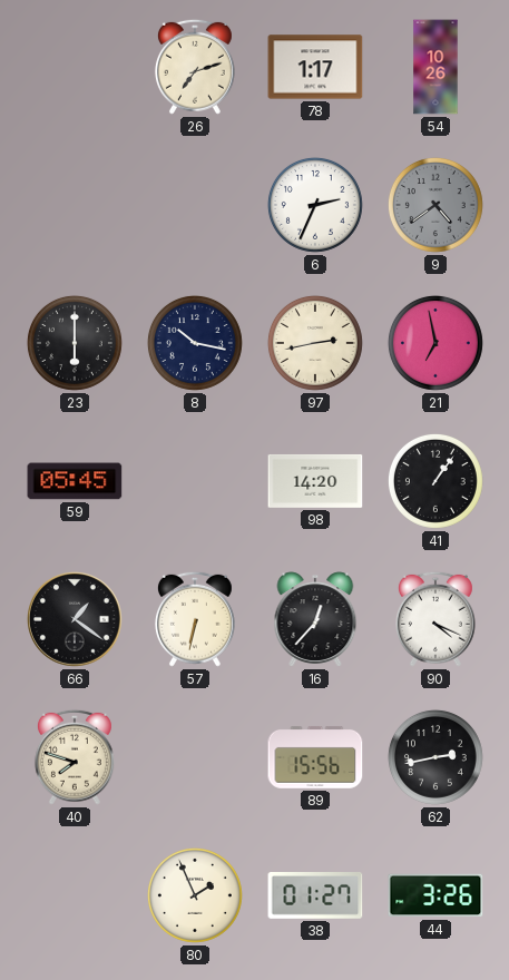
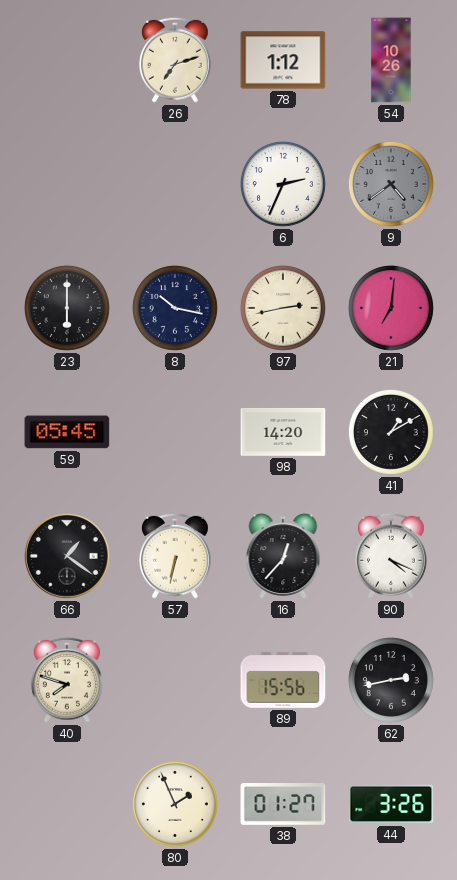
78: 1:17 -> 1:12 (283, 60)
21: 6:58 -> 7:01 (391, 308)
41: 1:06 -> 1:10 (391, 432)
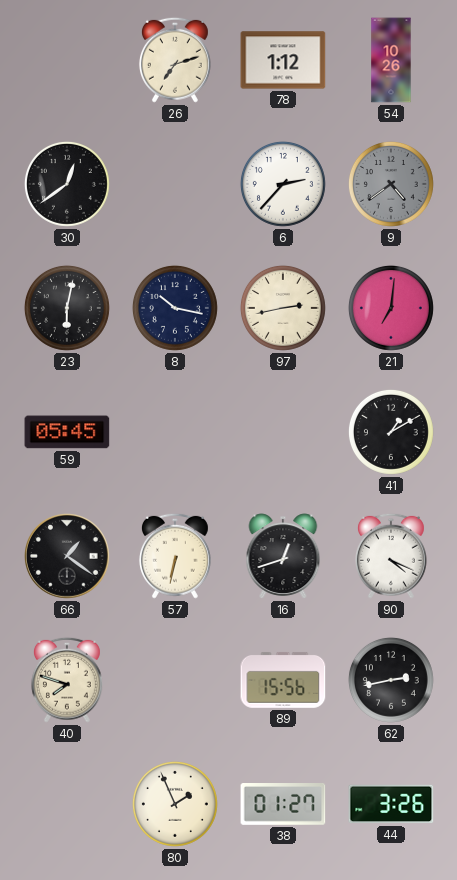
30: none -> 12:39 (67, 184)
6: 2:34 -> 2:37 (283, 184)
23: 6:00 -> 6:02 (67, 308)
98: 14:20 -> none (283, 432)
16: 12:37 -> 12:42 (283, 556)
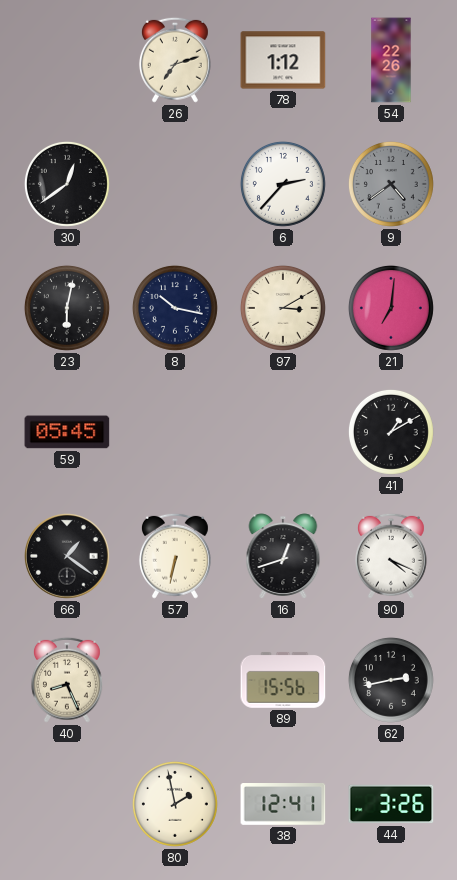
54: 10:26 -> 22:26 (391, 60)
97: 2:43 -> 3:10 (283, 308)
40: 7:48 -> 8:26 (67, 680)
80: 1:56 -> 1:58 (175, 804)
38: 01:27 -> 12:41 (283, 805)
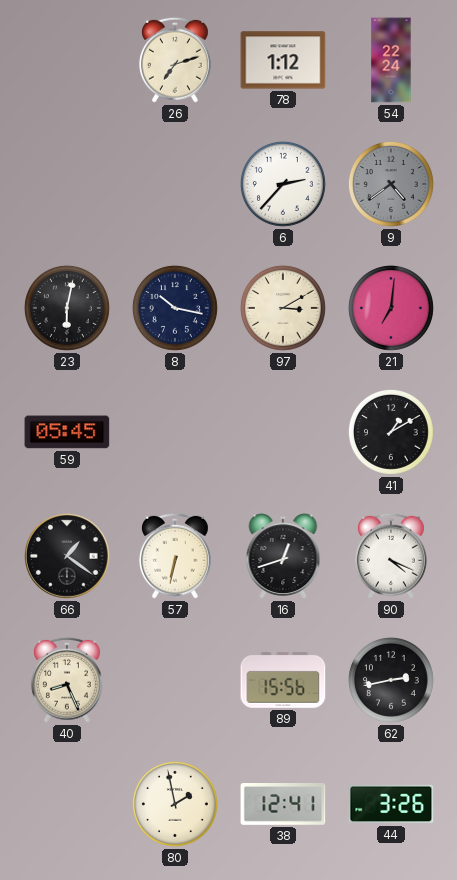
54: 22:26 -> 22:24 (391, 60)
30: 12:39 -> none (67, 184)
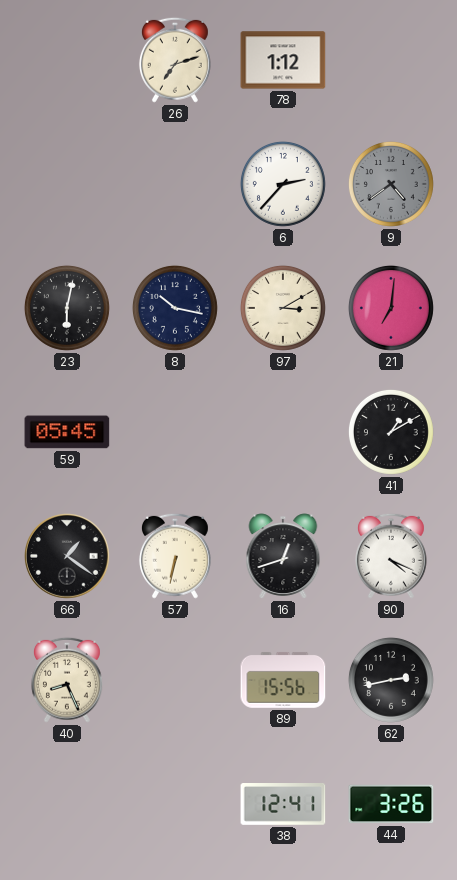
54: 22:24 -> none (391, 60)
80: 1:58 -> none (175, 804)
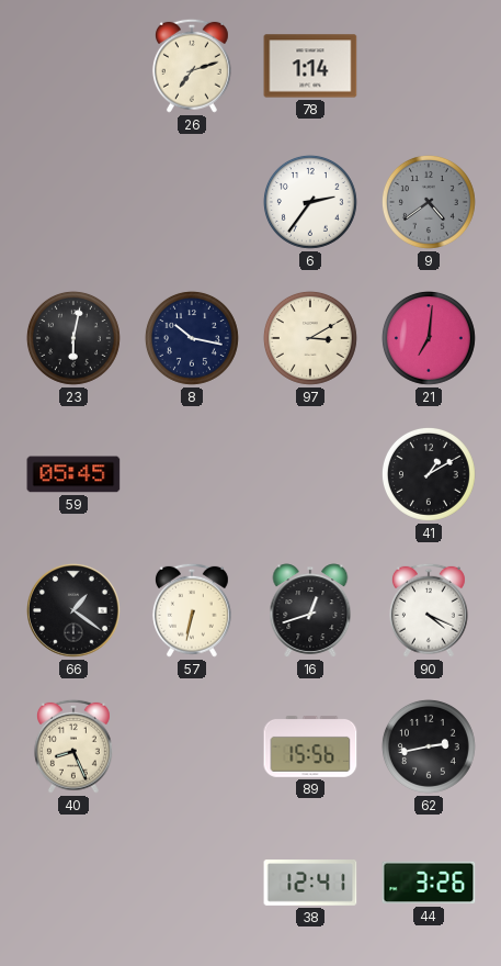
78: 1:12 -> 1:14 (310, 66)
6: 2:37 -> 2:36 (310, 202)
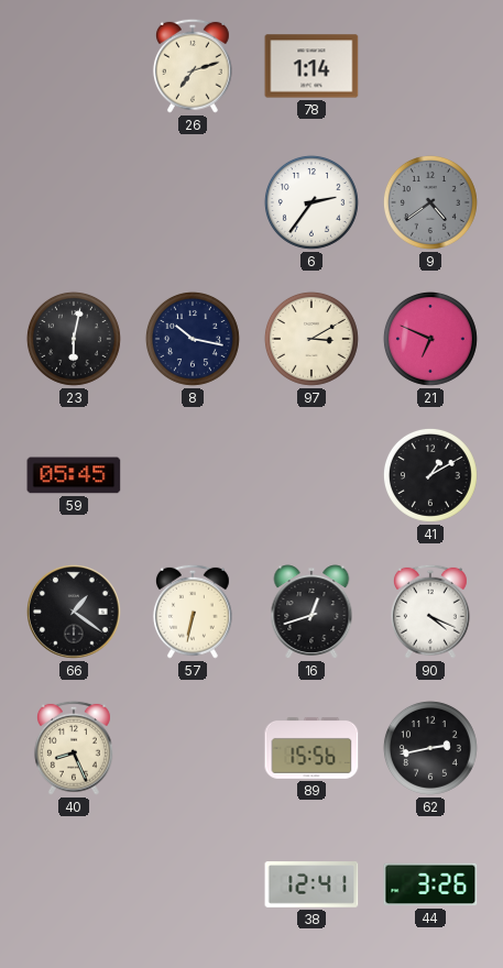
21: 7:01 -> 6:49 (430, 339)
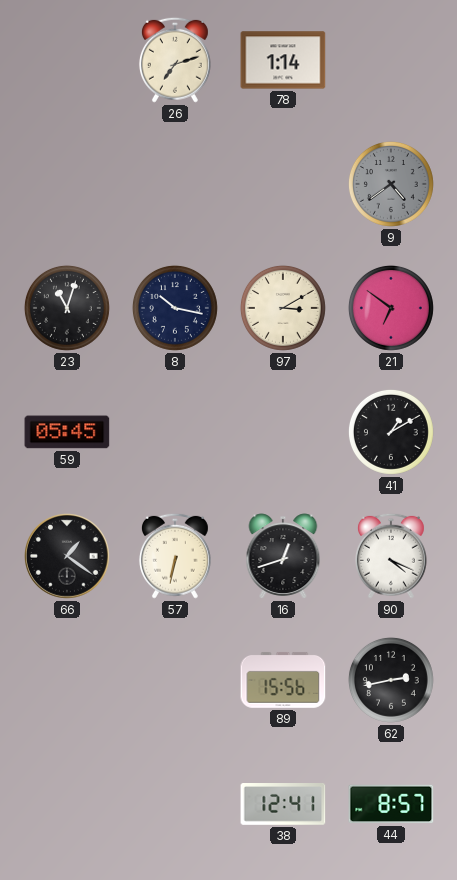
6: 2:36 -> none (311, 202)
23: 6:02 -> 11:03 (67, 308)
21: 6:49 -> 6:51 (391, 308)
40: 8:26 -> none (74, 748)
44: 3:26 -> 8:57 (391, 804)
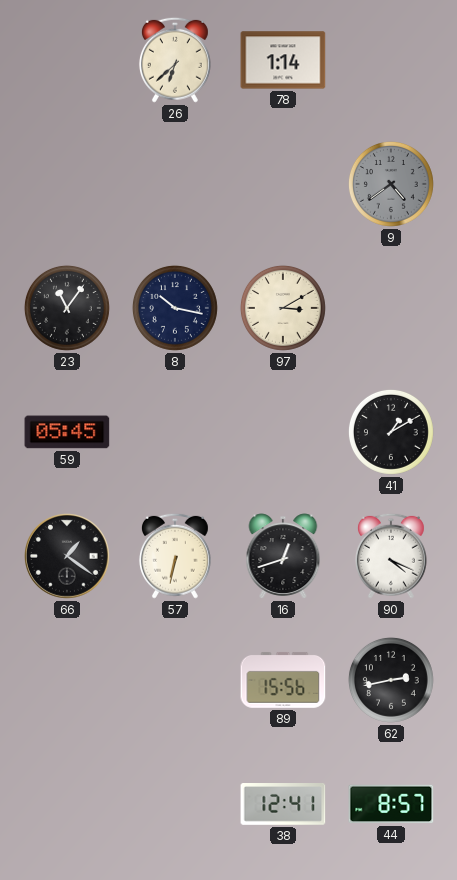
26: 7:12 -> 6:38 (175, 60)
23: 11:03 -> 11:06 (67, 308)
21: 6:51 -> none (391, 308)
